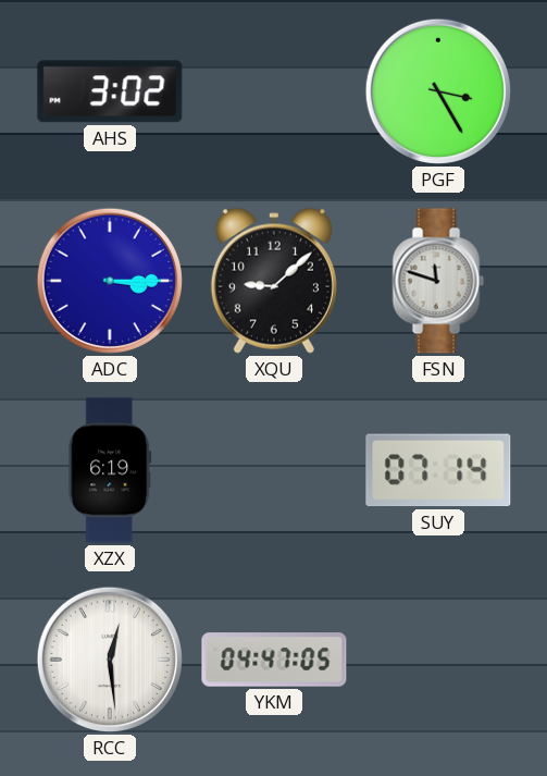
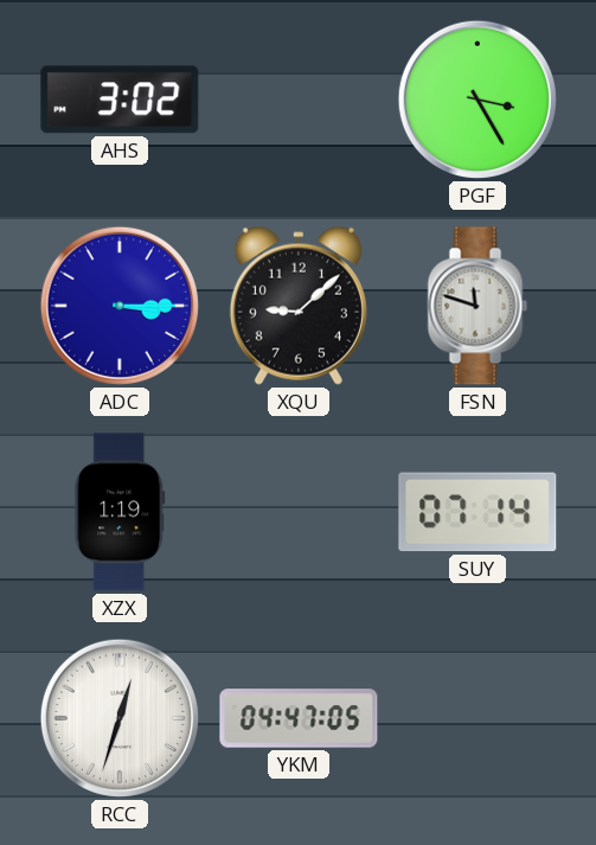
XZX: 6:19 -> 1:19 (120, 512)
RCC: 12:29 -> 12:33 (120, 718)
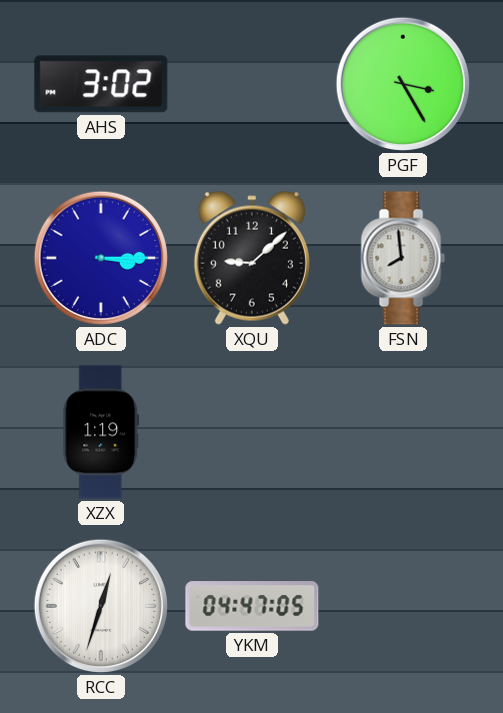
FSN: 11:48 -> 7:59 (403, 258)
SUY: 07:14 -> none (478, 512)
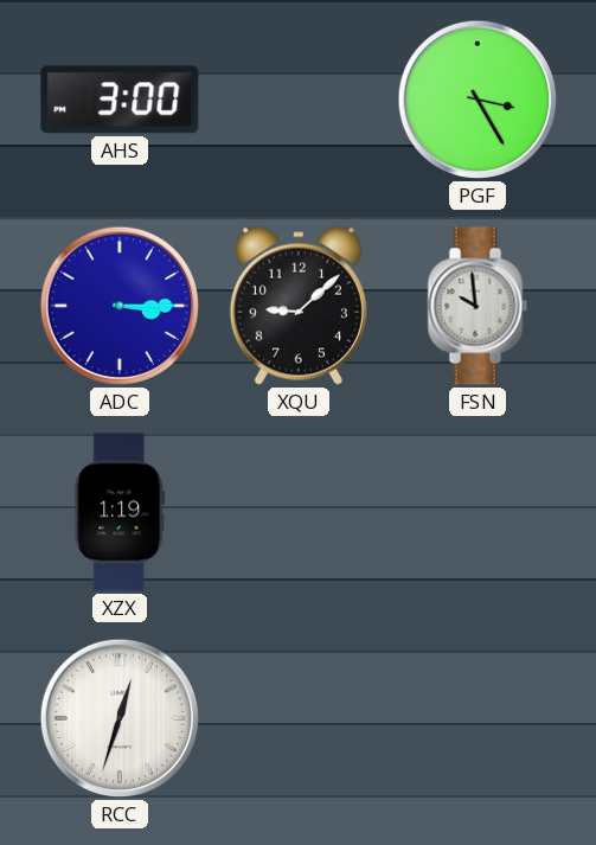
AHS: 3:02 -> 3:00 (120, 100)
FSN: 7:59 -> 9:59 (478, 306)
YKM: 04:47 -> none (252, 606)
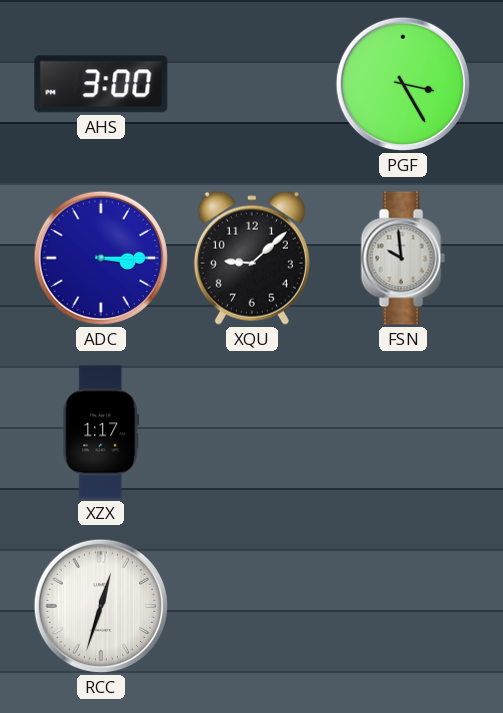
XZX: 1:19 -> 1:17 (101, 432)
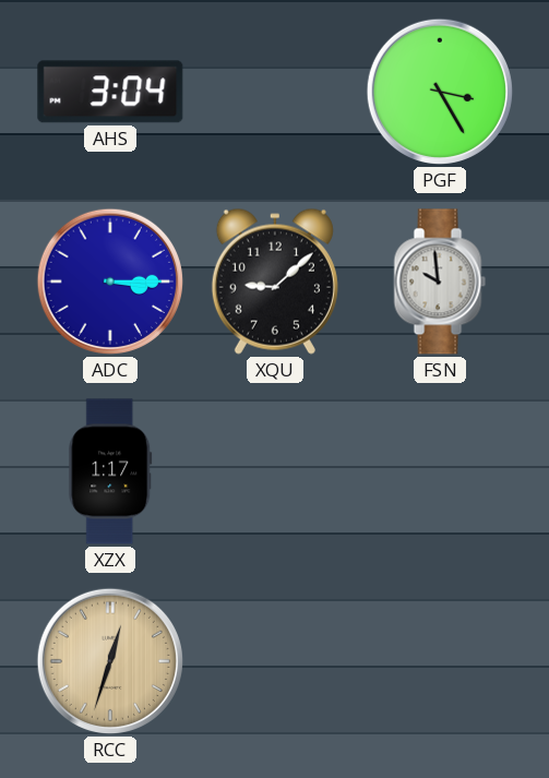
AHS: 3:00 -> 3:04 (110, 92)
RCC dial: white -> champagne (110, 661)
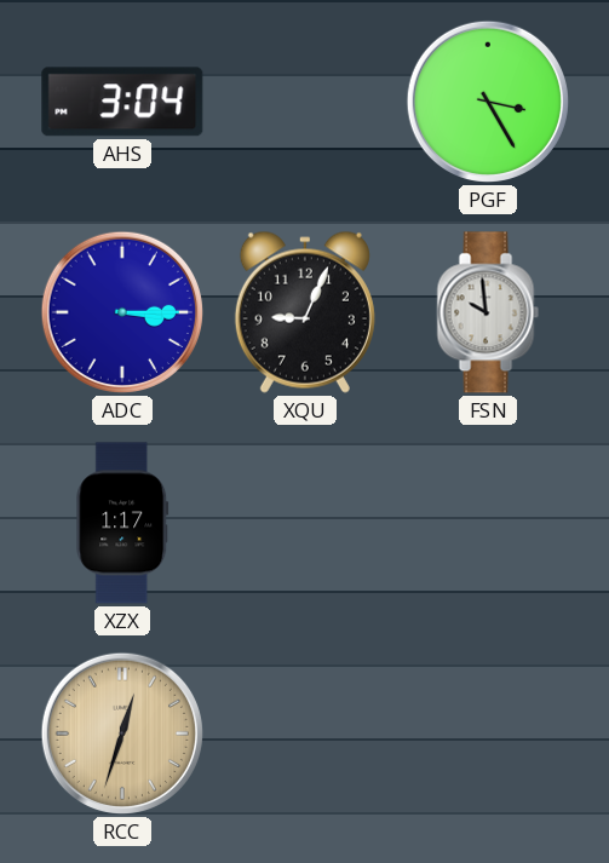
XQU: 9:08 -> 9:04 (305, 312)
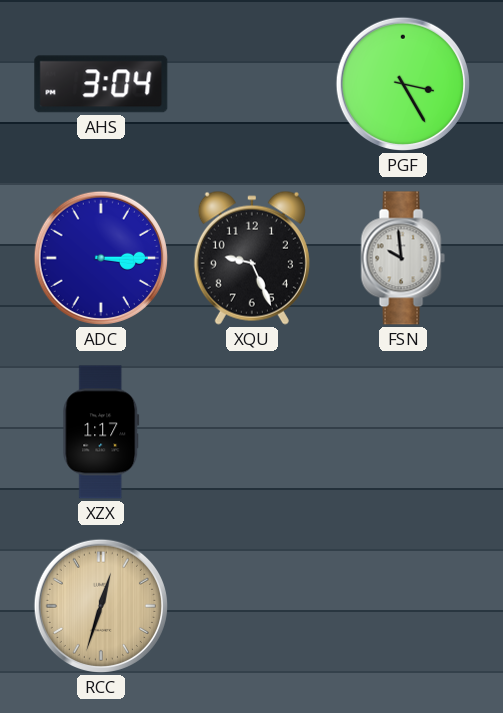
XQU: 9:04 -> 9:26 (252, 258)
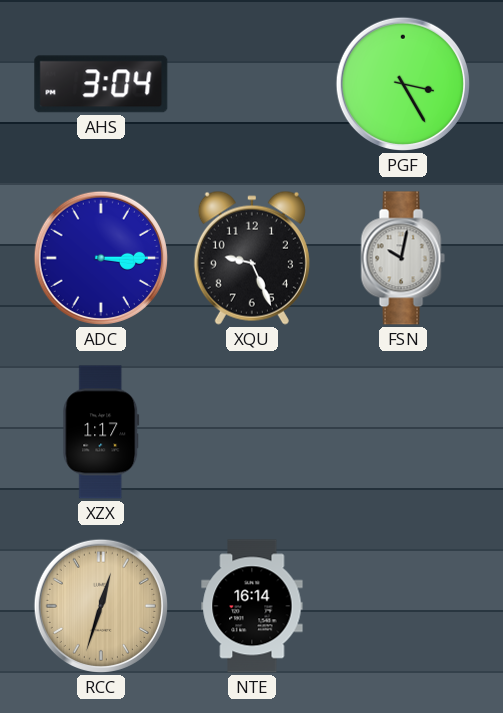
FSN: 9:59 -> 10:02 (403, 258)
NTE: none -> 16:14 (252, 606)
